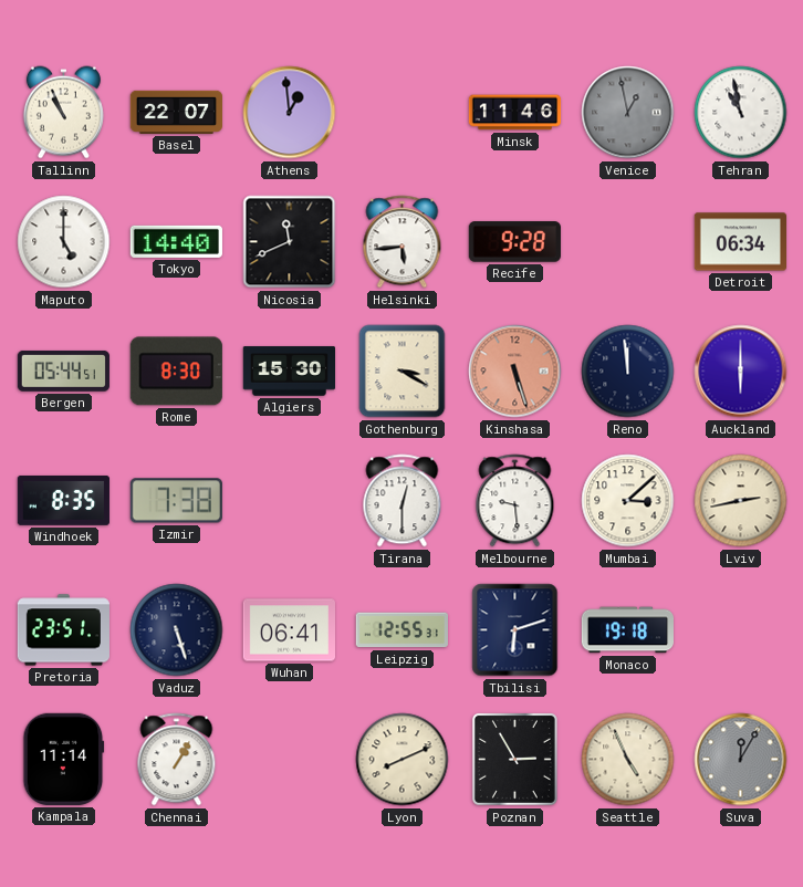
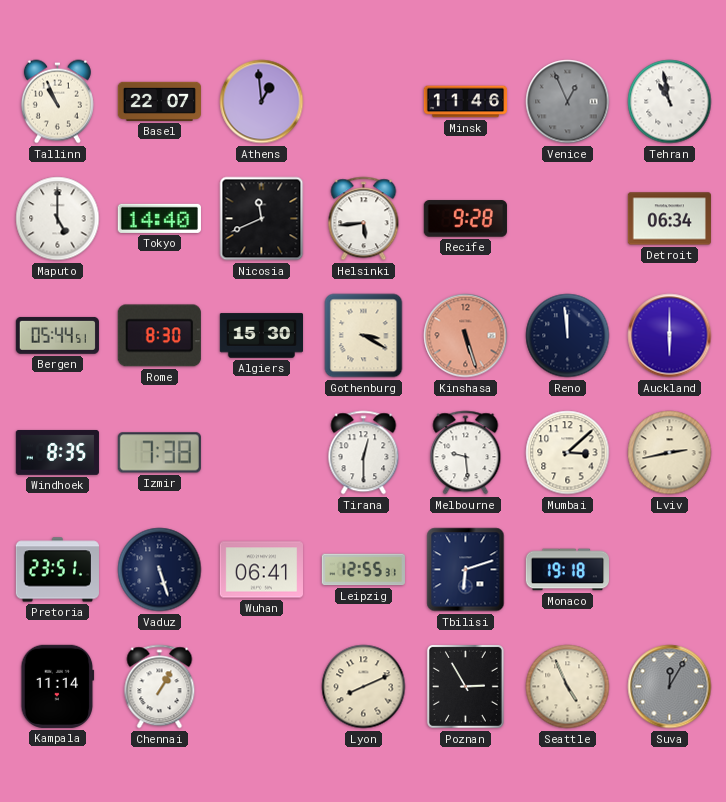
Venice: 12:58 -> 12:56 (568, 102)
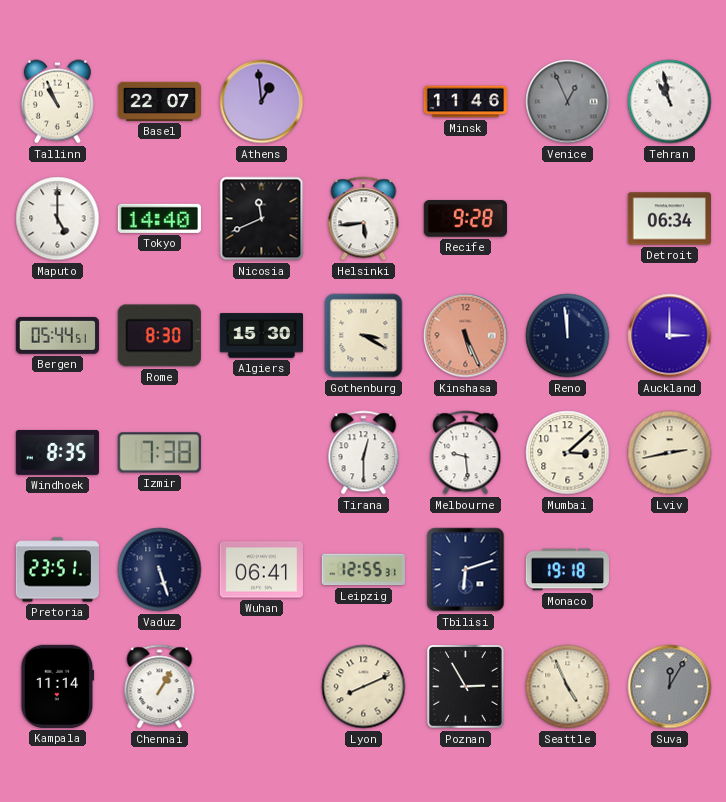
Kinshasa: 5:27 -> 5:26 (466, 336)
Auckland: 6:00 -> 3:00 (670, 336)
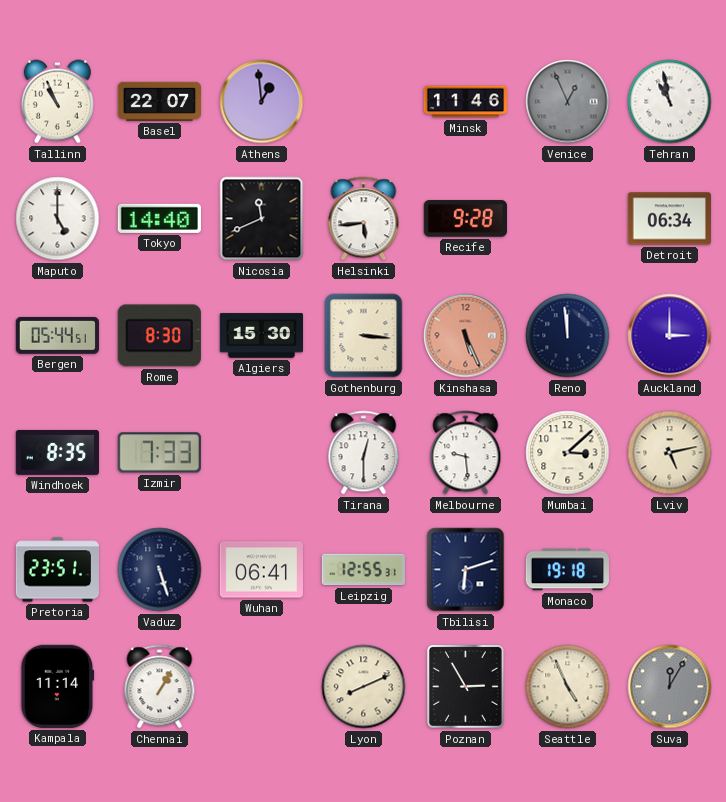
Gothenburg: 3:20 -> 3:16 (364, 336)
Izmir: 7:38 -> 7:33 (159, 453)
Lviv: 2:43 -> 5:13 (670, 453)
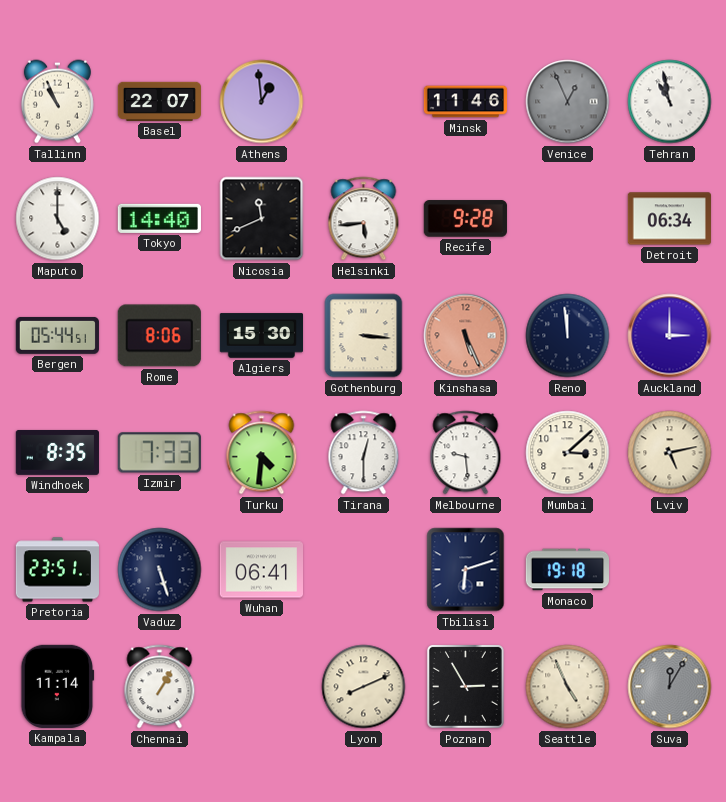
Rome: 8:30 -> 8:06 (159, 336)
Turku: none -> 4:31 (262, 453)
Leipzig: 12:55 -> none (363, 570)
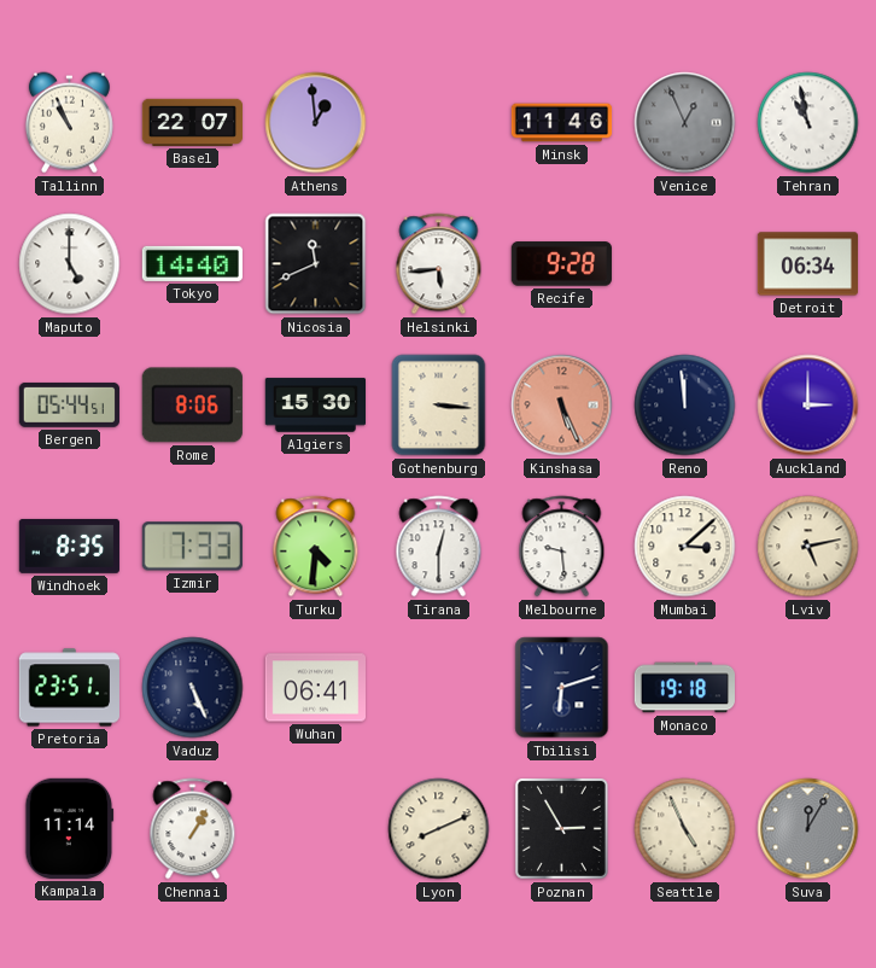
Vaduz: 5:27 -> 5:26 (193, 688)
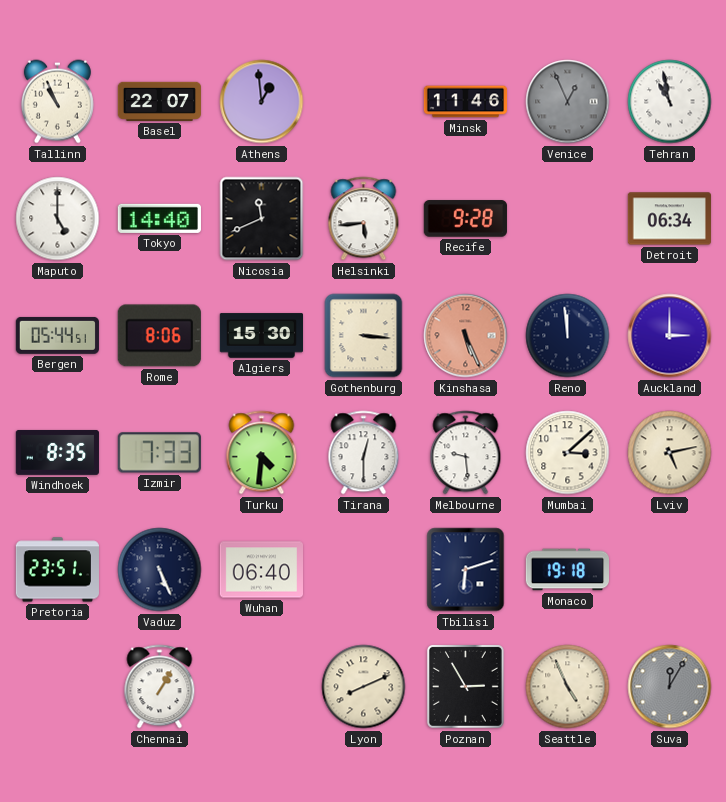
Wuhan: 06:41 -> 06:40 (261, 570)
Kampala: 11:14 -> none (70, 828)
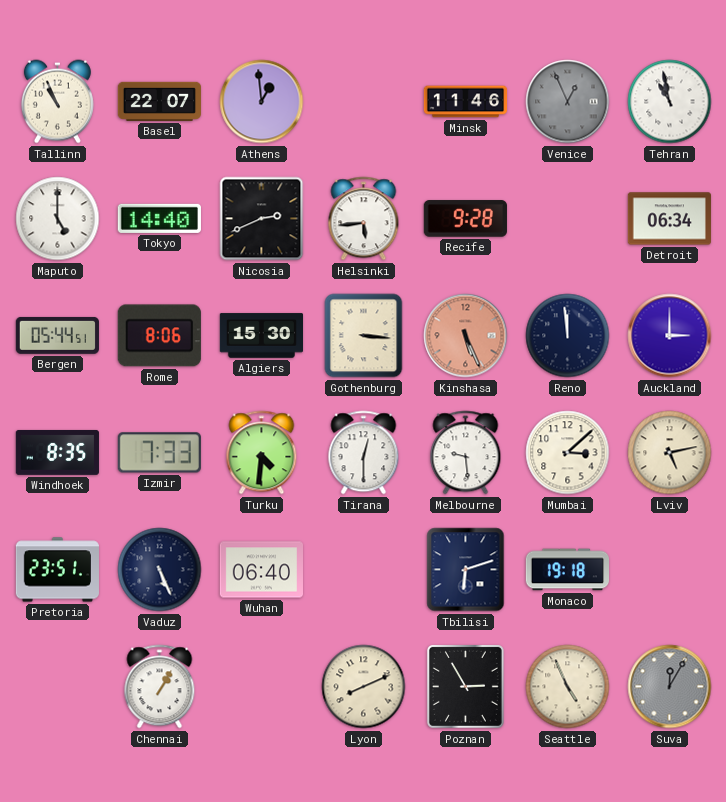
Nicosia: 11:41 -> 2:41 (262, 219)
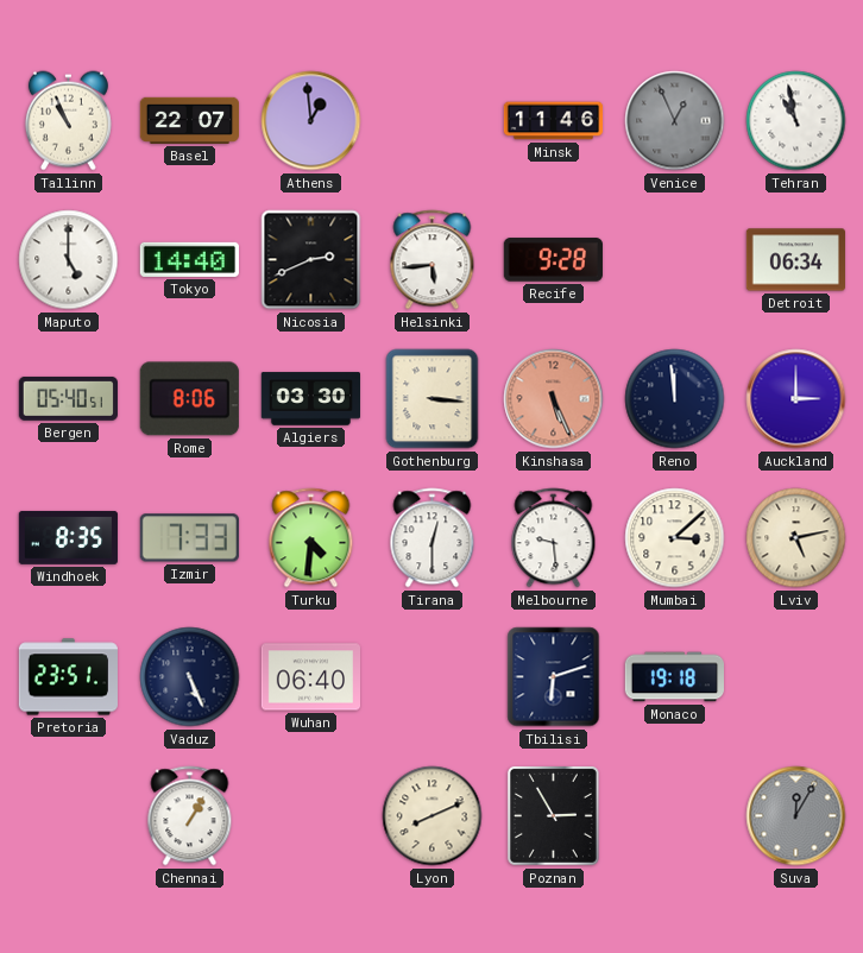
Bergen: 05:44 -> 05:40 (68, 398)
Algiers: 15:30 -> 03:30 (310, 399)
Seattle: 4:56 -> none (568, 687)
